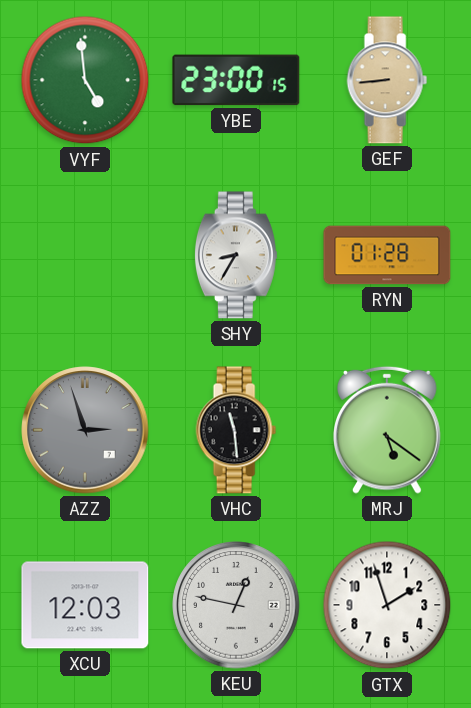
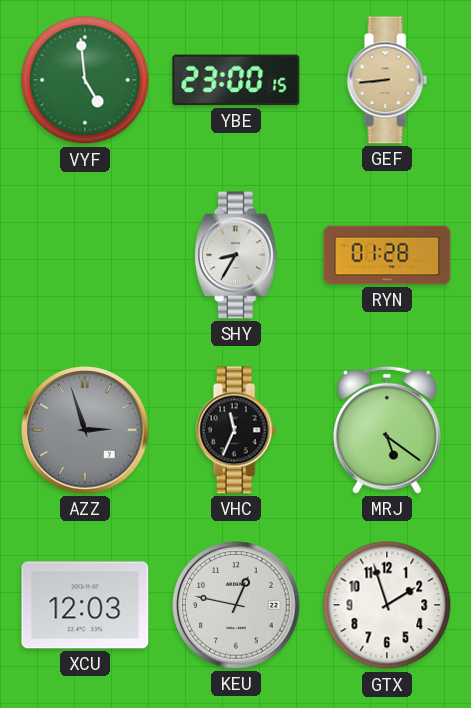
VHC: 11:29 -> 11:34 (236, 430)
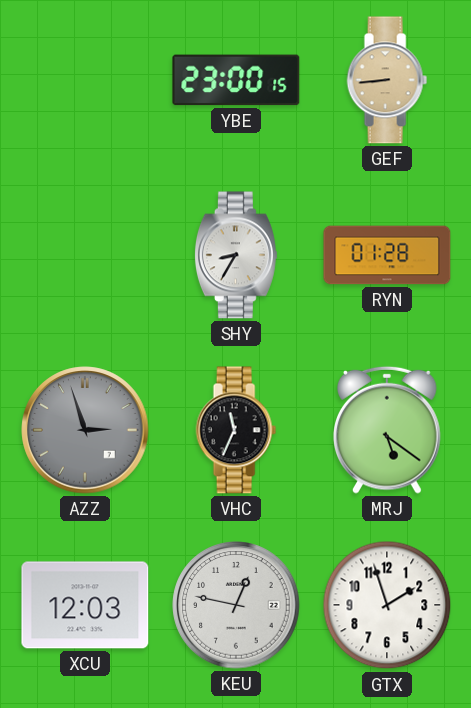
VYF: 4:59 -> none (85, 80)
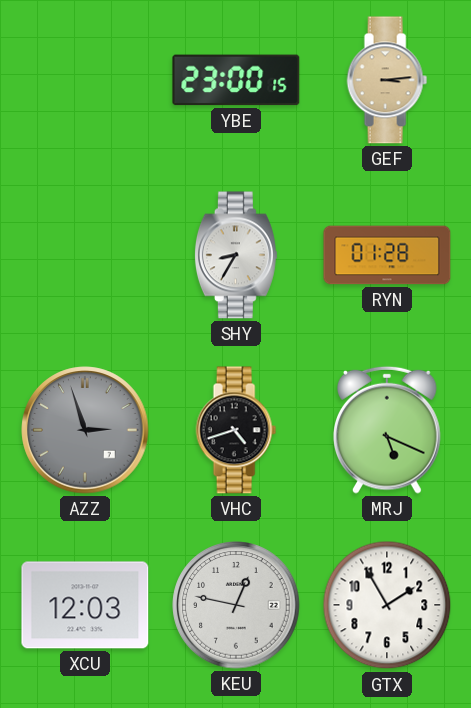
GEF: 8:44 -> 3:14 (387, 80)
VHC: 11:34 -> 4:42 (236, 430)
MRJ: 5:21 -> 5:19 (388, 430)
GTX: 1:57 -> 1:55 (387, 605)
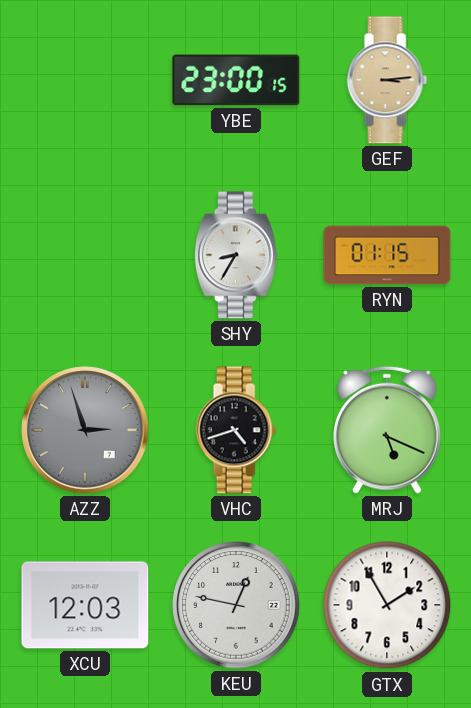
RYN: 01:28 -> 01:15 (387, 255)
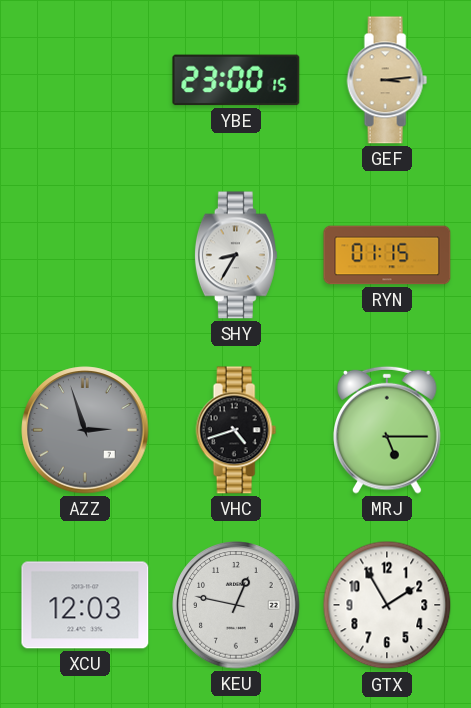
MRJ: 5:19 -> 5:15 (388, 430)
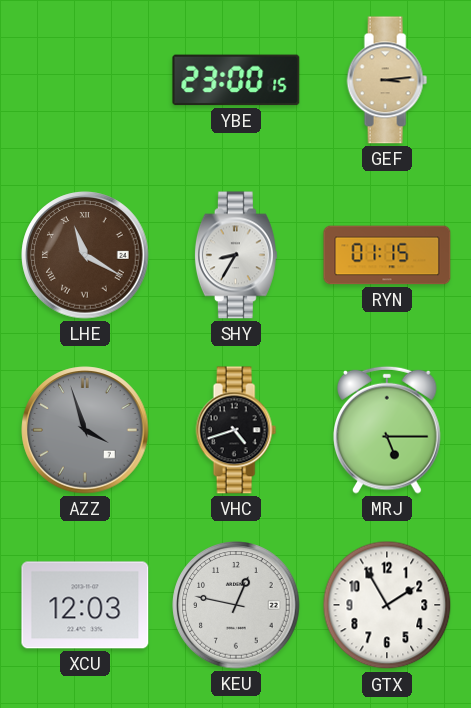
LHE: none -> 11:20 (85, 255)
AZZ: 2:57 -> 3:57 (85, 430)
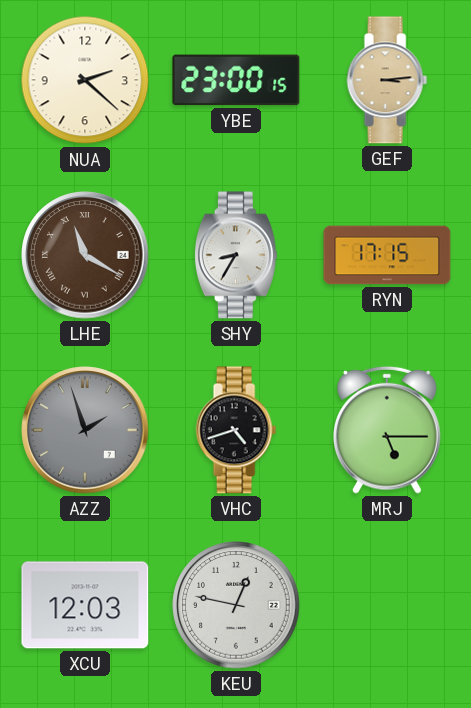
NUA: none -> 2:22 (85, 80)
RYN: 01:15 -> 17:15 (387, 255)
AZZ: 3:57 -> 1:57 (85, 430)
GTX: 1:55 -> none (387, 605)
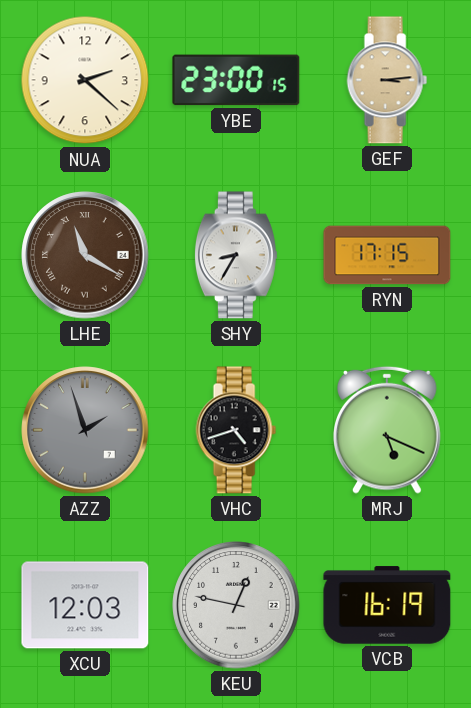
MRJ: 5:15 -> 5:19 (388, 430)
VCB: none -> 16:19 (387, 605)
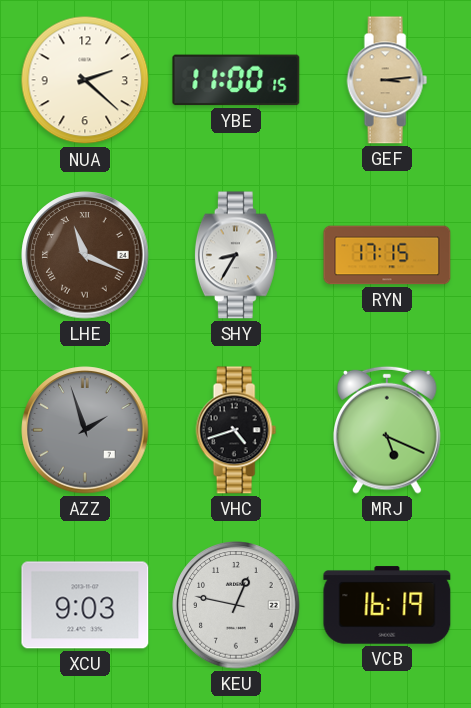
YBE: 23:00 -> 11:00 (236, 80)
LHE: 11:20 -> 11:19 (85, 255)
XCU: 12:03 -> 9:03 (85, 605)
